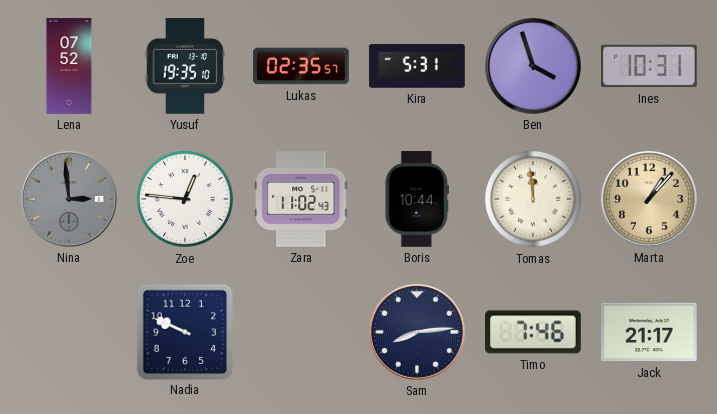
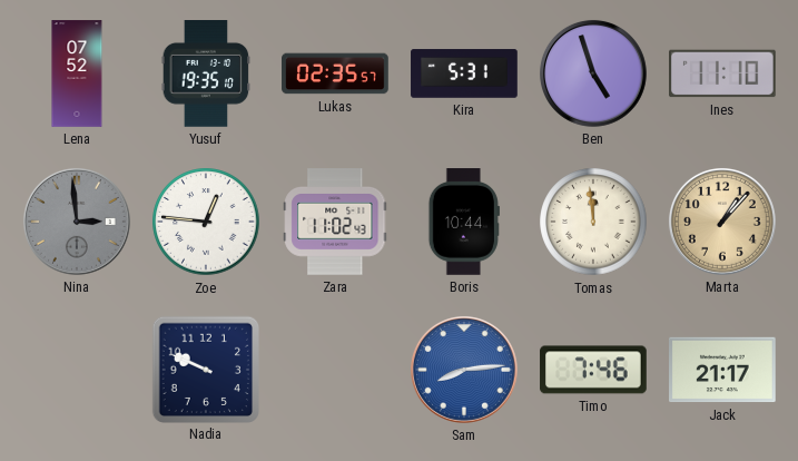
Ben: 3:57 -> 4:57 (593, 73)
Ines: 10:31 -> 11:10 (723, 73)
Sam dial: navy -> blue (464, 370)
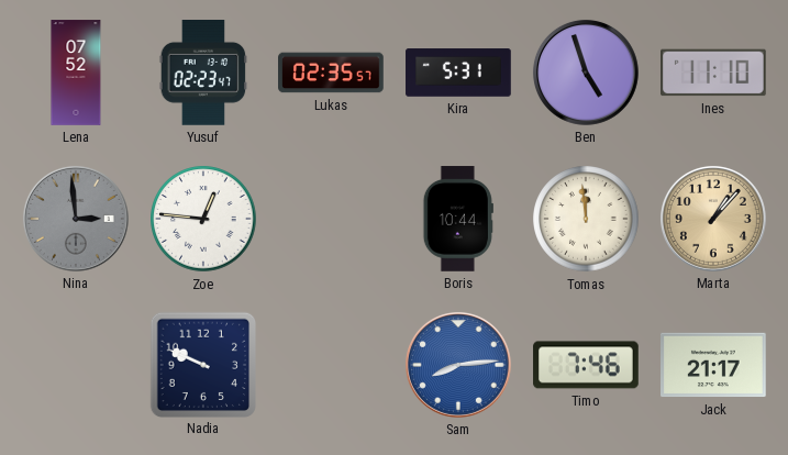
Yusuf: 19:35 -> 02:23 (203, 74)
Zara: 11:02 -> none (335, 222)
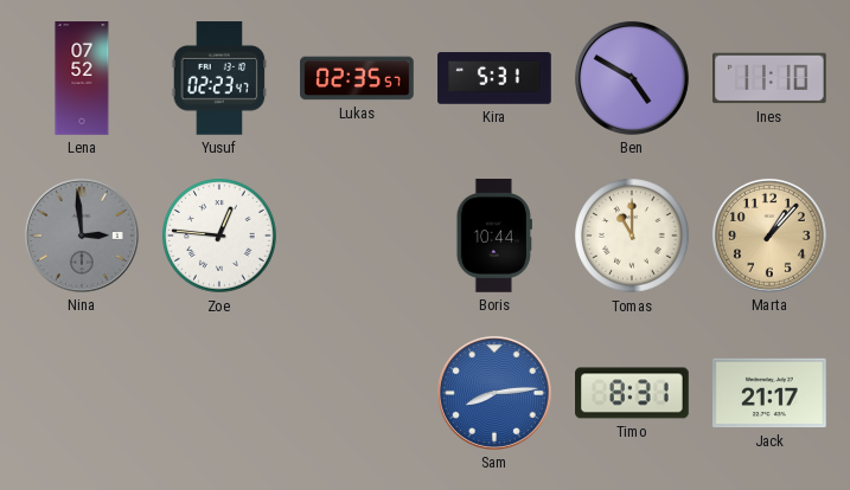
Ben: 4:57 -> 4:50 (632, 78)
Tomas: 11:59 -> 11:00 (632, 236)
Nadia: 9:49 -> none (202, 364)
Timo: 7:46 -> 8:31 (632, 393)
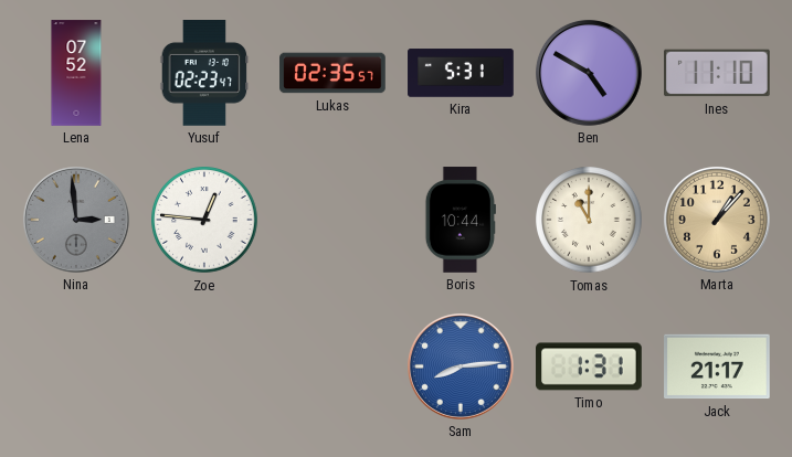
Timo: 8:31 -> 1:31 (589, 366)
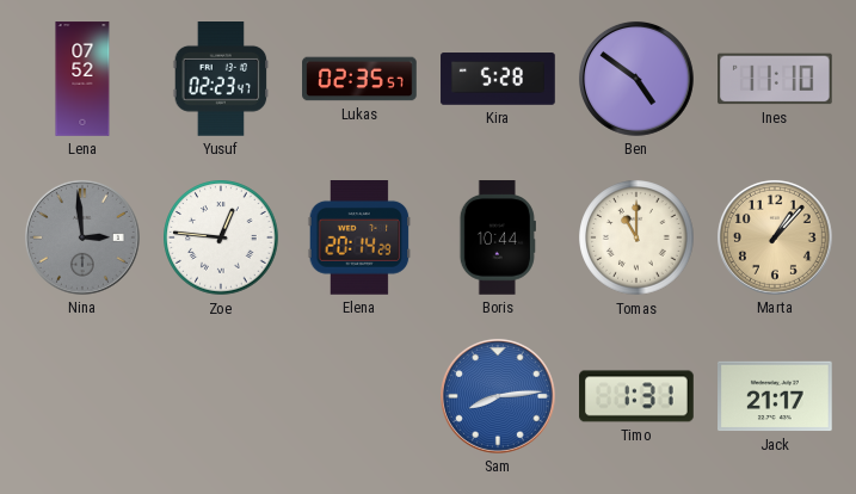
Kira: 5:31 -> 5:28 (498, 79)
Ben: 4:50 -> 4:51 (636, 79)
Elena: none -> 20:14 (359, 239)
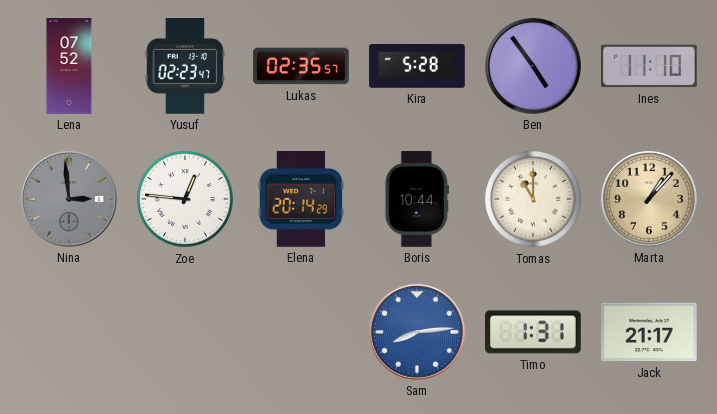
Ben: 4:51 -> 4:54 (533, 66)
